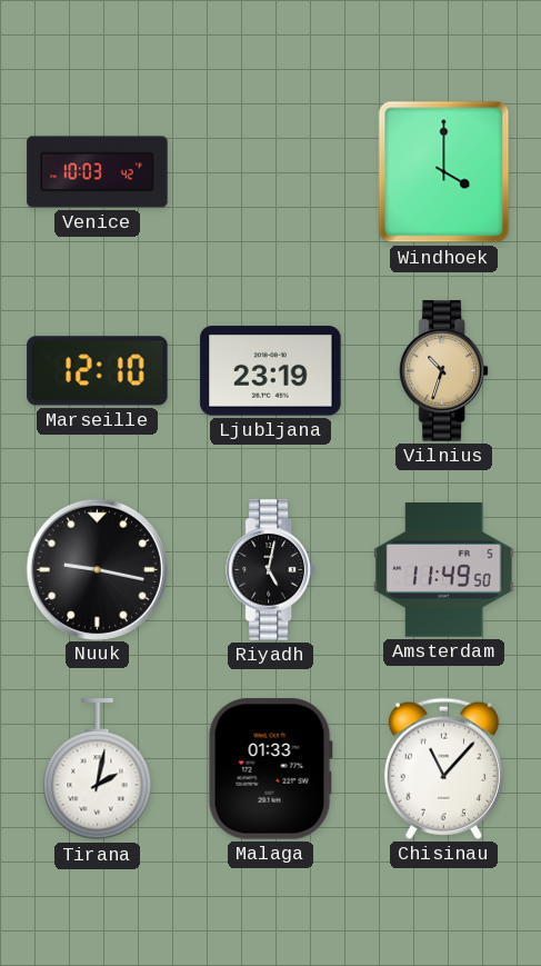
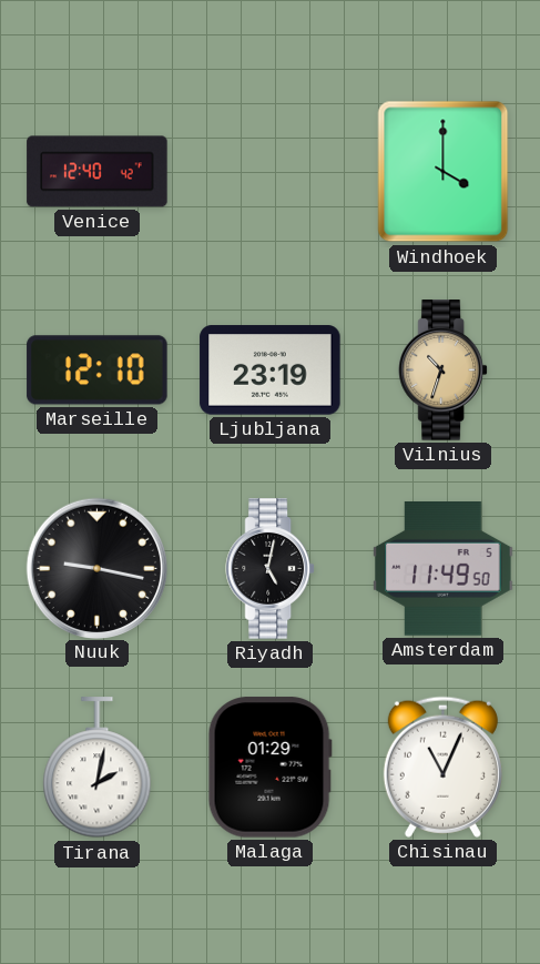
Venice: 10:03 -> 12:40 (98, 172)
Malaga: 01:33 -> 01:29 (269, 768)
Chisinau: 11:07 -> 11:04 (442, 767)
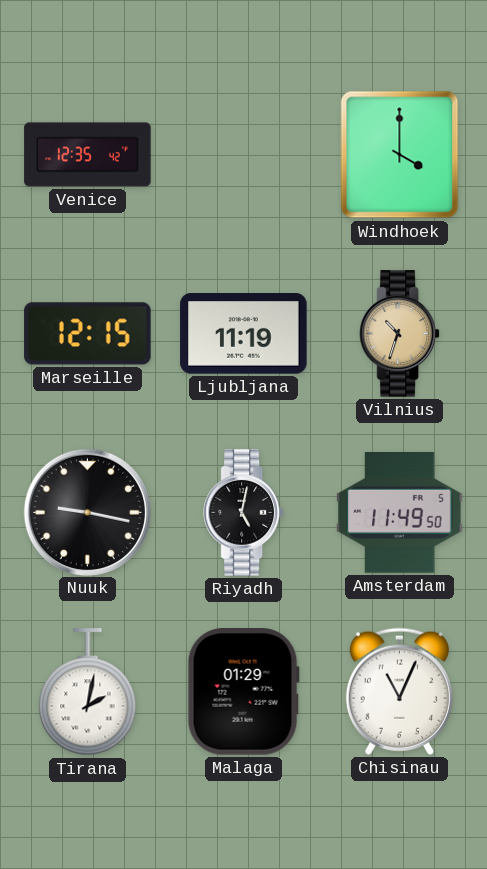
Venice: 12:40 -> 12:35 (88, 155)
Marseille: 12:10 -> 12:15 (88, 334)
Ljubljana: 23:19 -> 11:19 (244, 334)
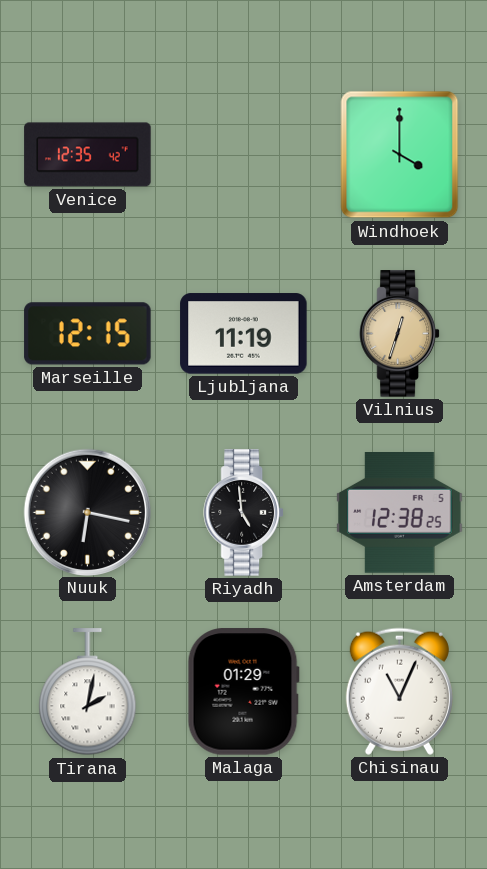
Vilnius: 10:33 -> 12:33 (399, 334)
Nuuk: 9:17 -> 6:17 (87, 512)
Riyadh: 5:02 -> 4:59 (243, 513)
Amsterdam: 11:49 -> 12:38 (400, 513)
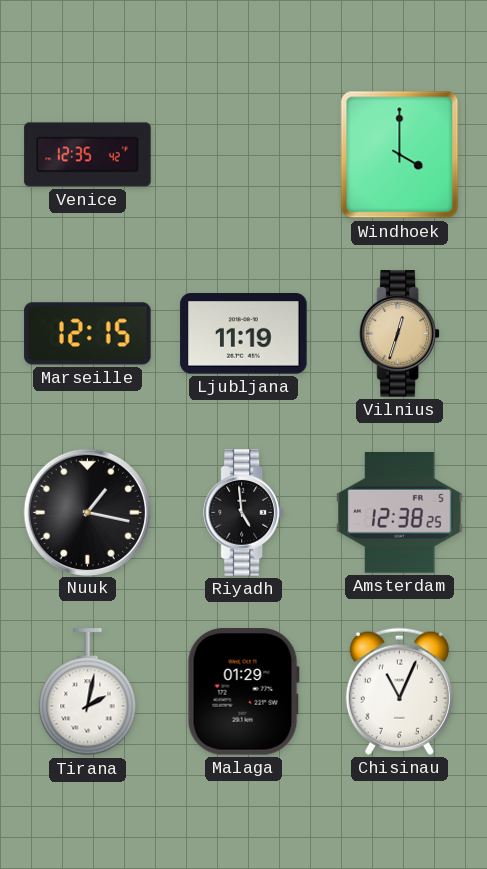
Nuuk: 6:17 -> 1:17 (87, 512)
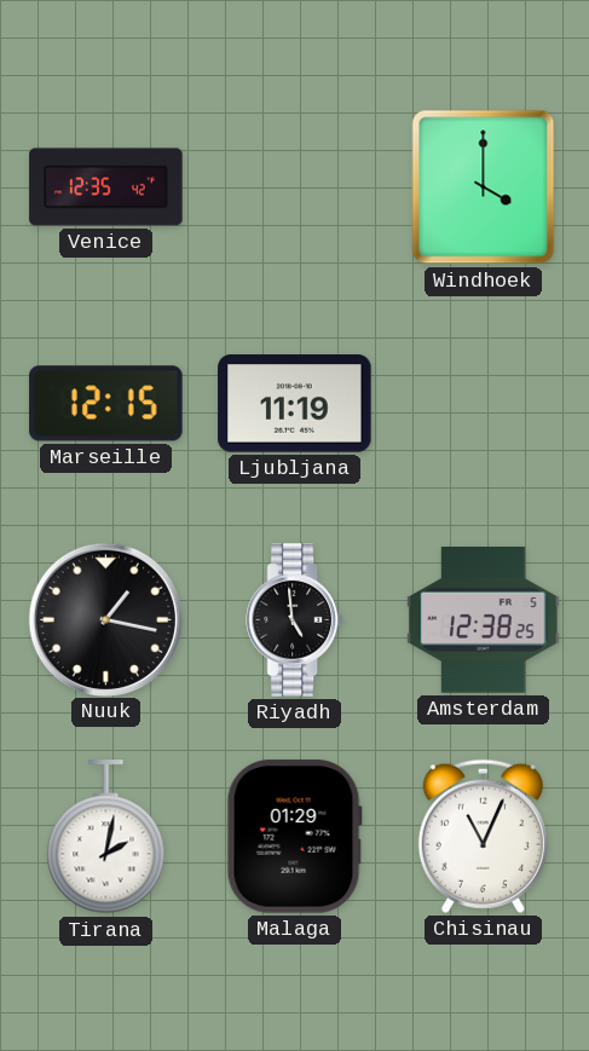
Vilnius: 12:33 -> none (399, 334)
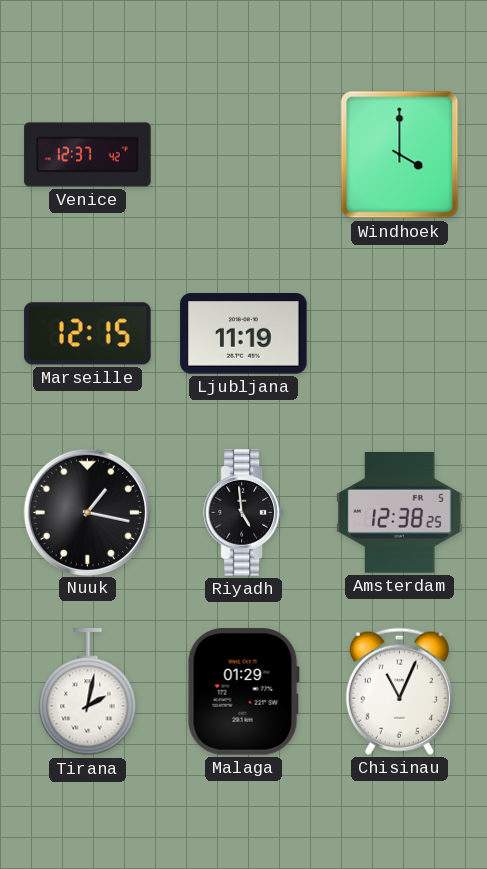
Venice: 12:35 -> 12:37 (88, 155)
